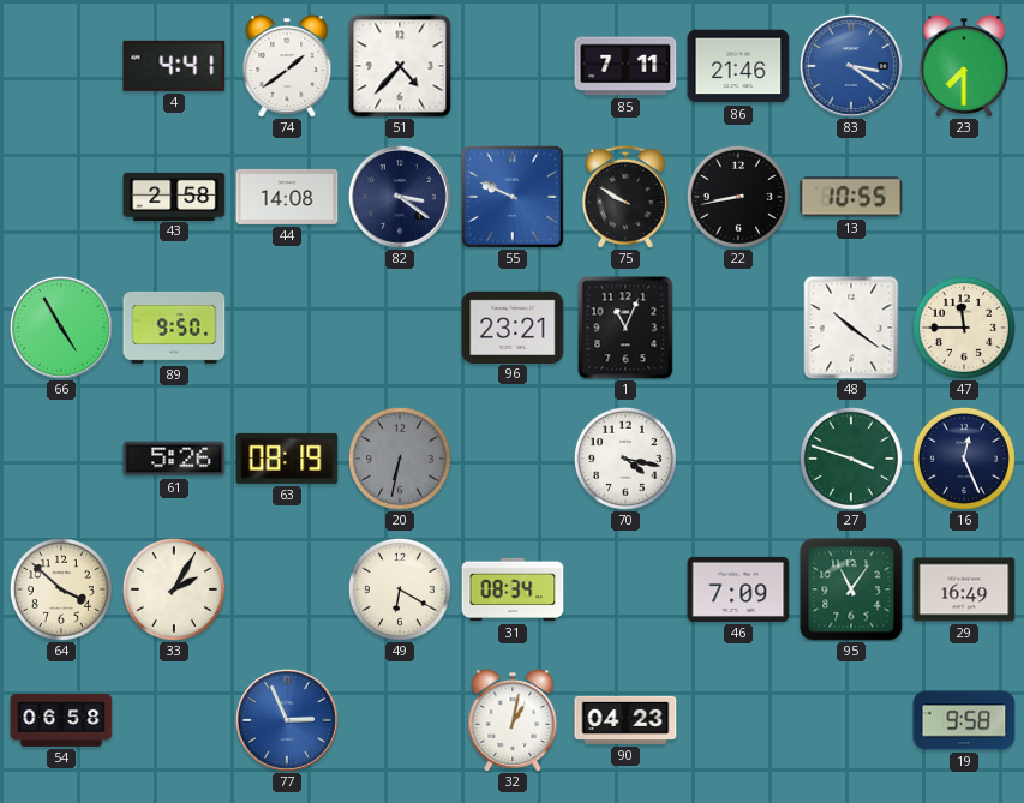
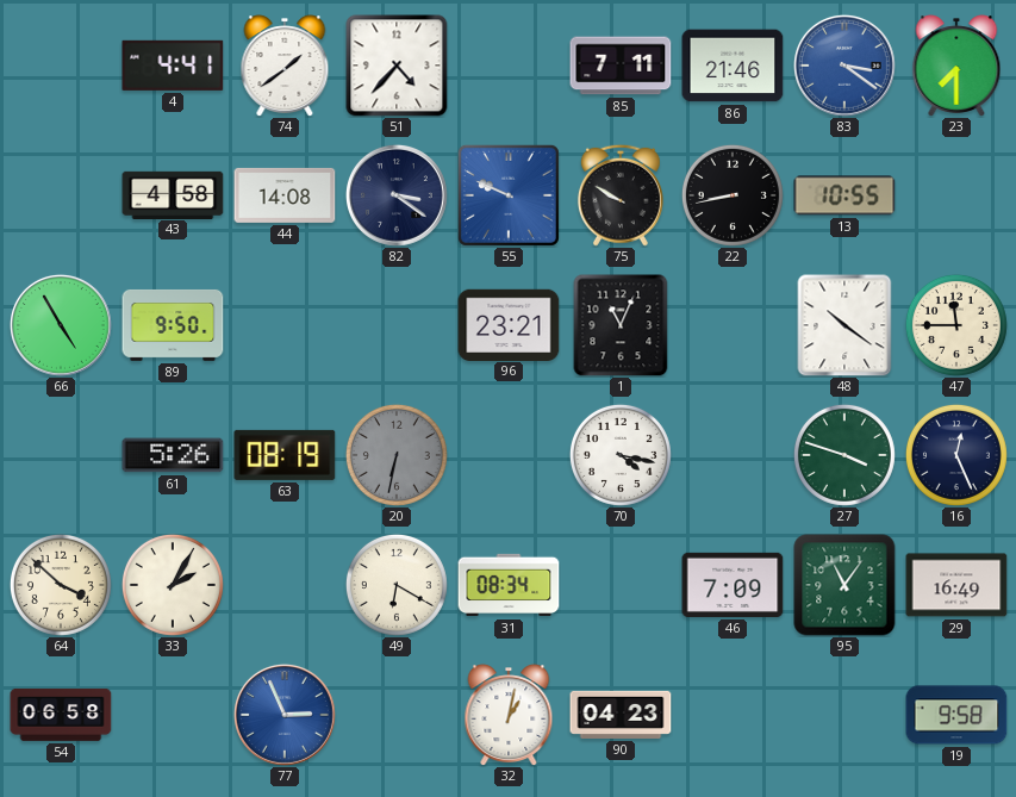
43: 2:58 -> 4:58 (173, 194)
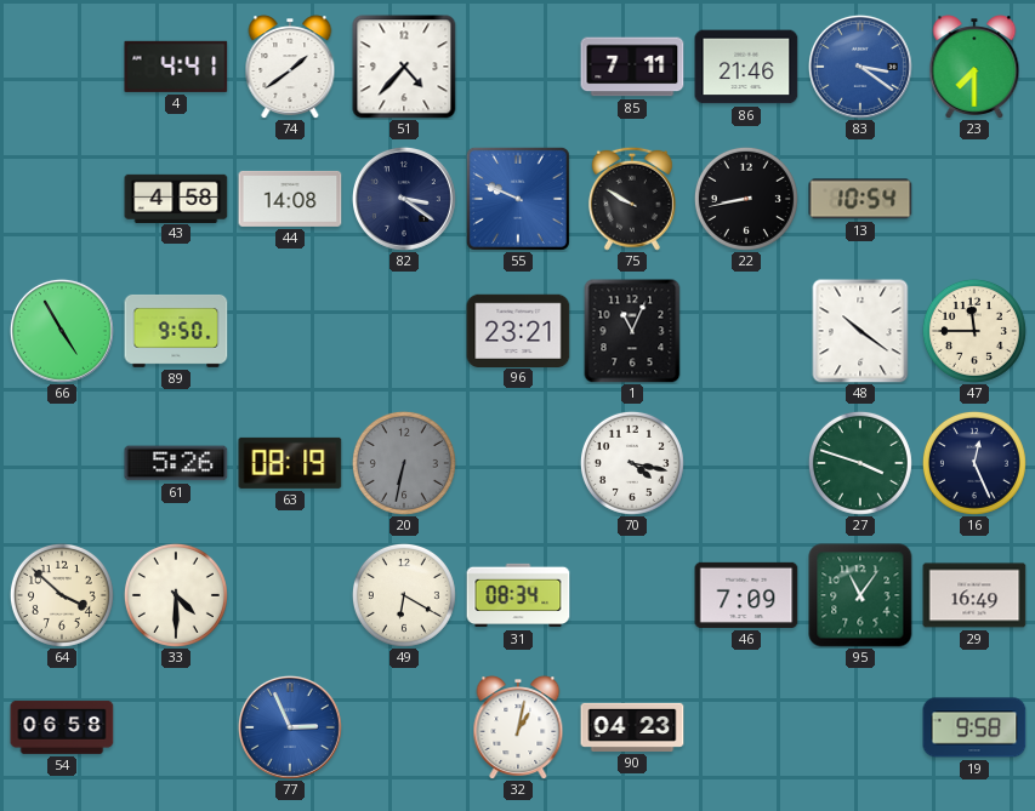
13: 10:55 -> 10:54 (860, 199)
33: 2:05 -> 4:30 (176, 595)
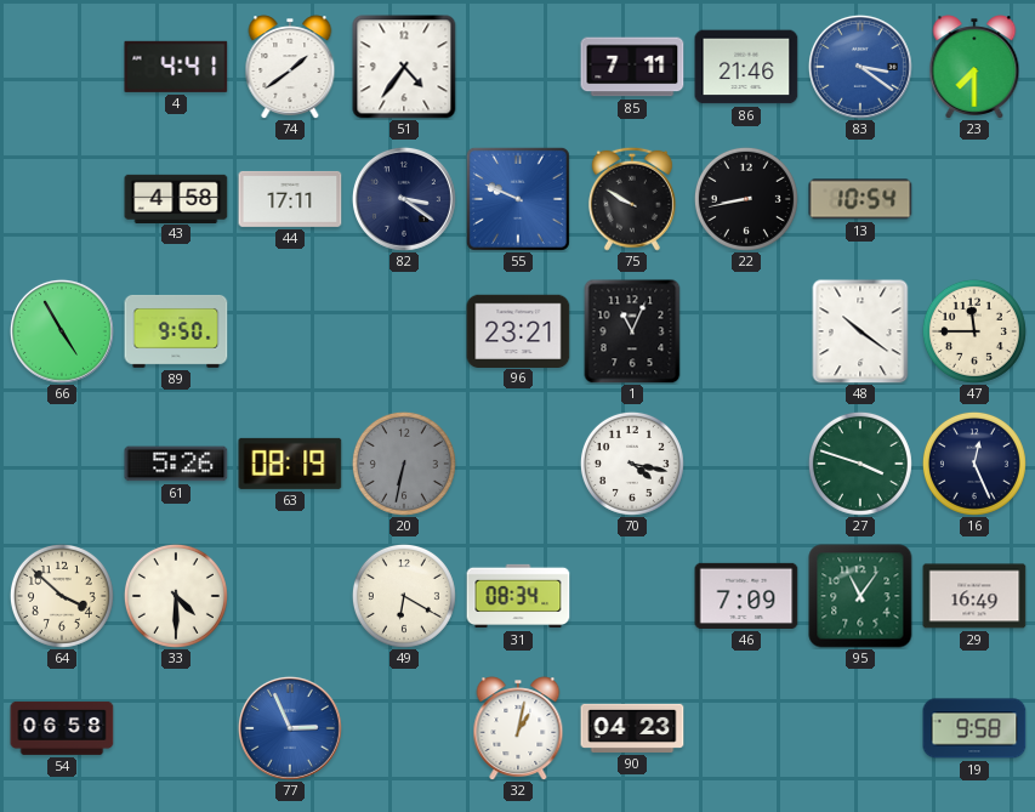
51: 4:37 -> 4:36 (404, 67)
44: 14:08 -> 17:11 (290, 199)
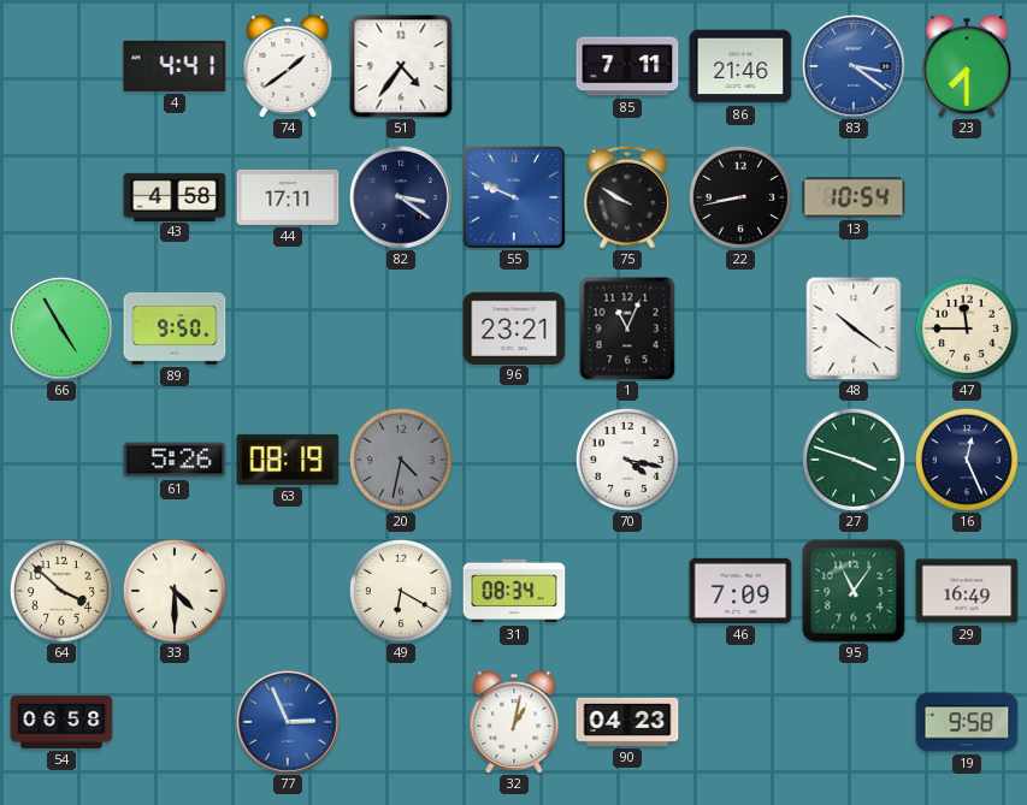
20: 6:32 -> 4:32 (401, 460)
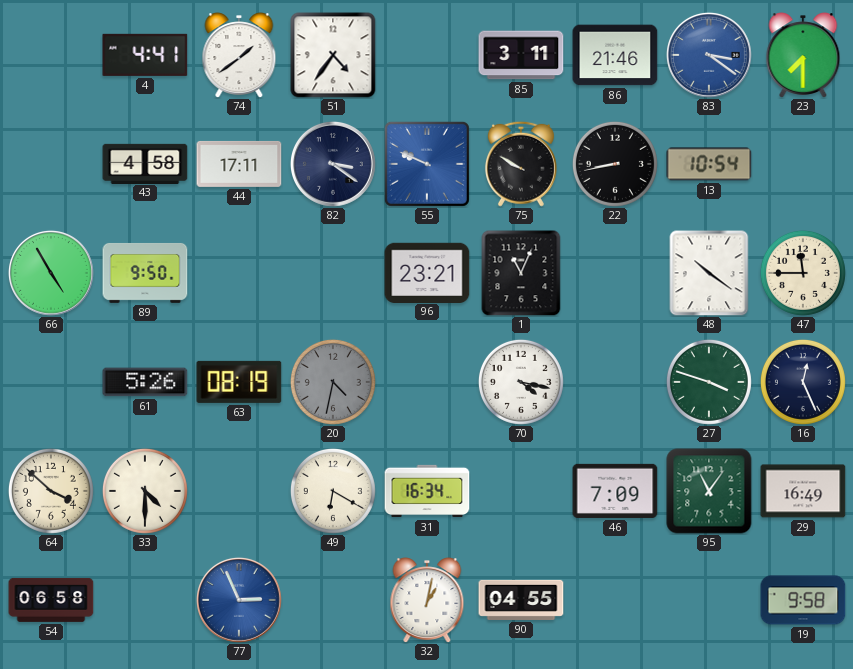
85: 7:11 -> 3:11 (521, 55)
31: 08:34 -> 16:34 (427, 491)
90: 04:23 -> 04:55 (521, 600)
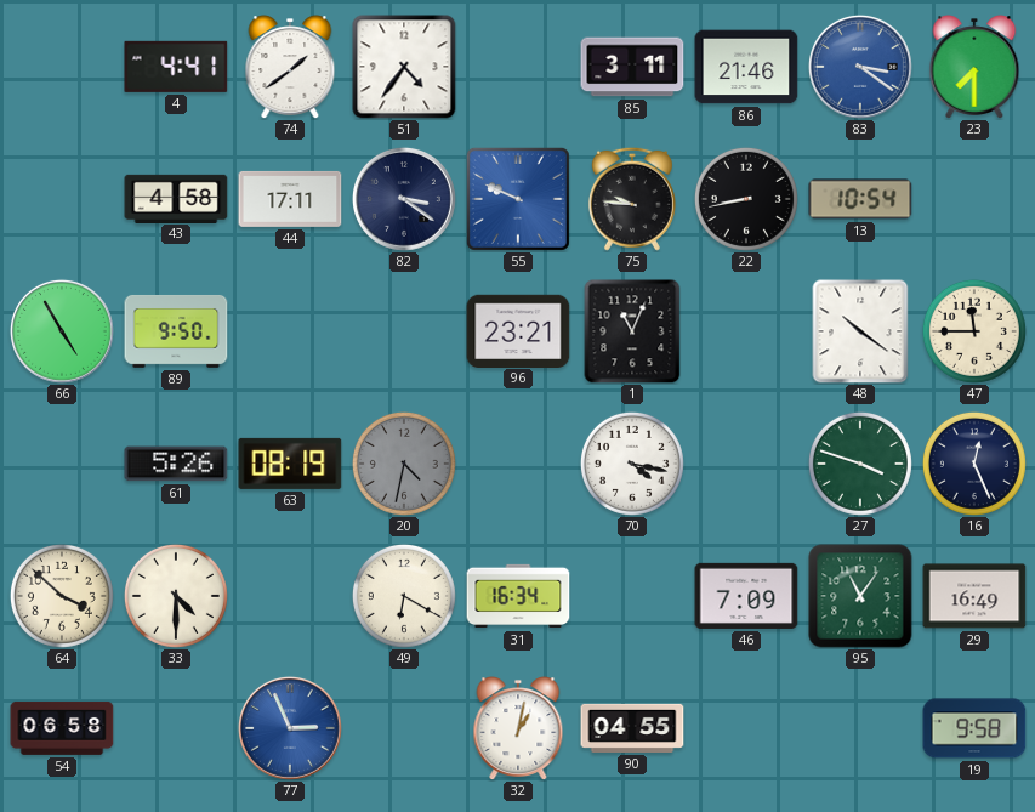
75: 9:50 -> 9:46 (632, 199)
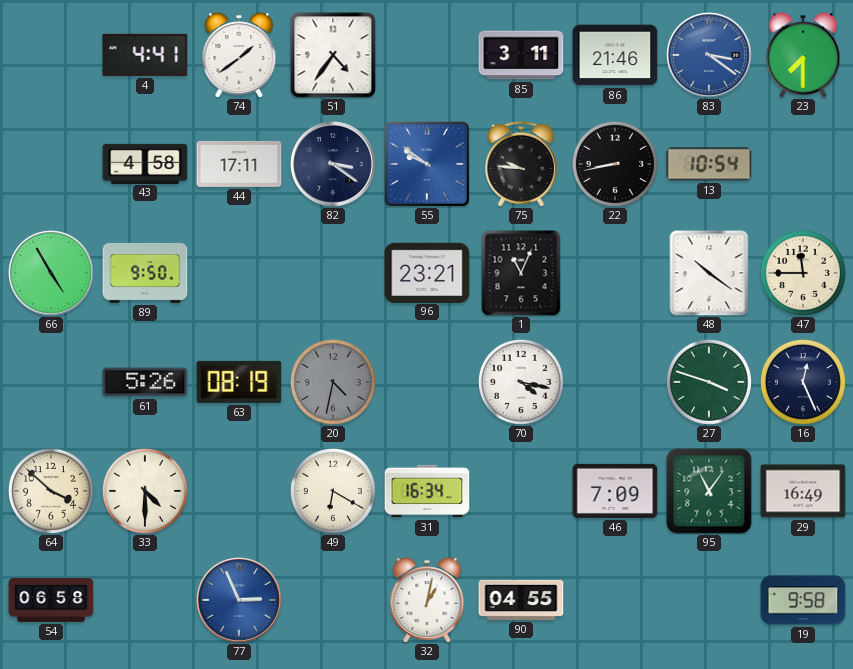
55: 9:49 -> 9:51 (427, 164)
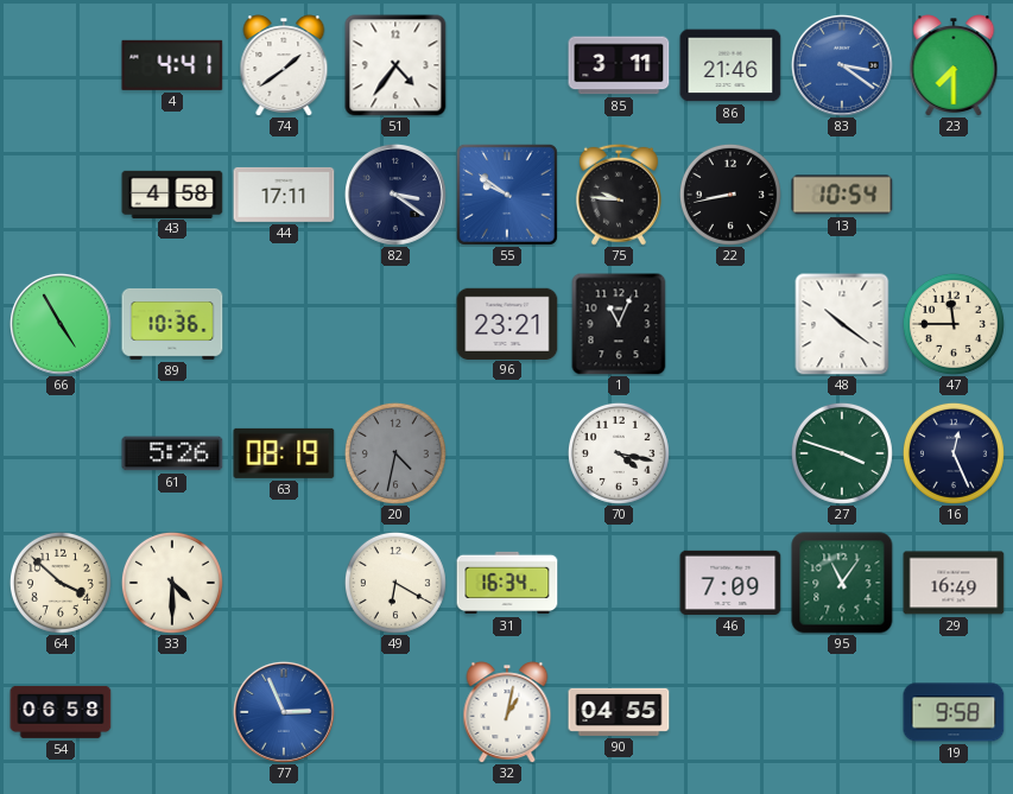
89: 9:50 -> 10:36 (172, 324)
